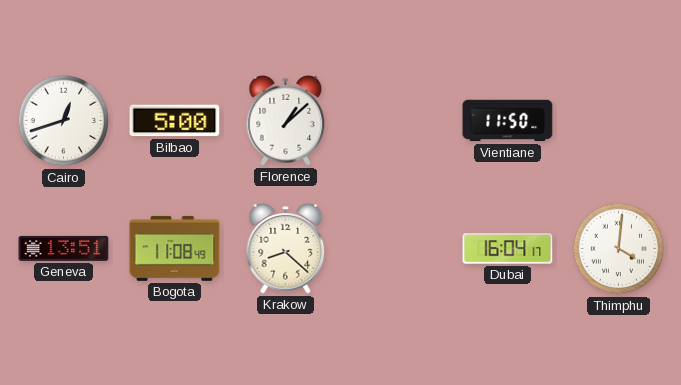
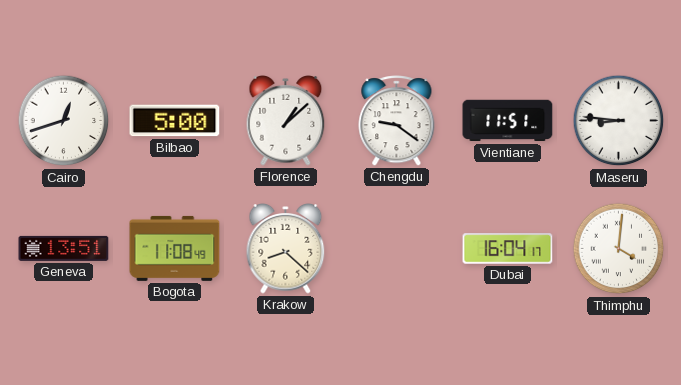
Chengdu: none -> 9:21 (397, 121)
Vientiane: 11:50 -> 11:51 (508, 121)
Maseru: none -> 8:46 (619, 121)
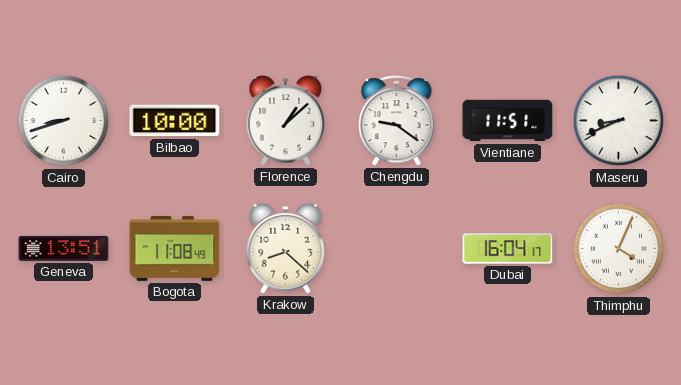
Cairo: 12:42 -> 8:42 (64, 121)
Bilbao: 5:00 -> 10:00 (175, 121)
Maseru: 8:46 -> 8:41 (619, 121)
Thimphu: 4:01 -> 4:04 (619, 249)
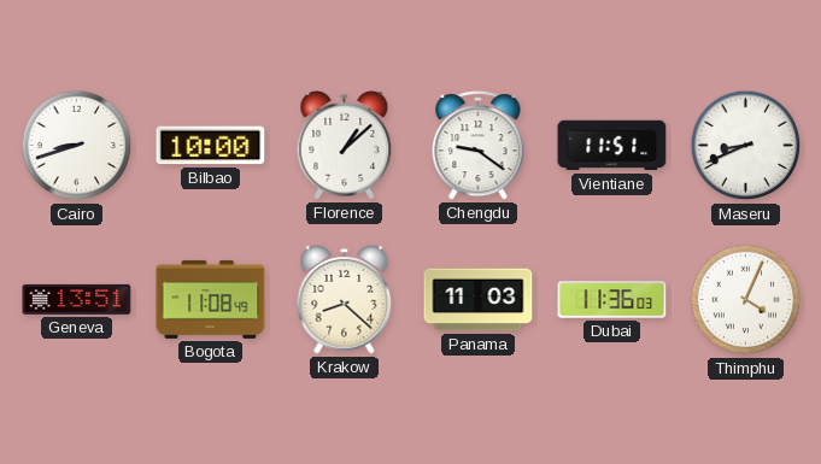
Panama: none -> 11:03 (479, 300)
Dubai: 16:04 -> 11:36 (612, 300)
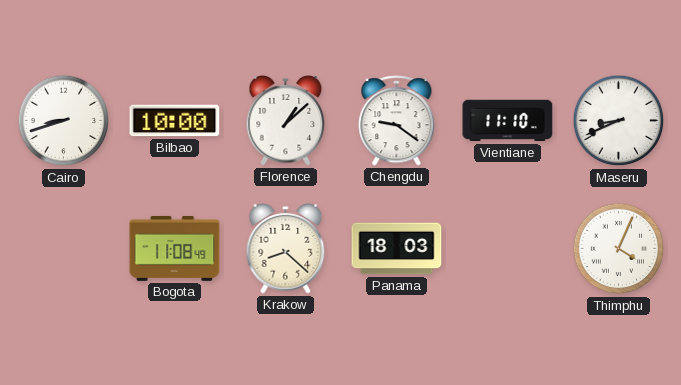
Vientiane: 11:51 -> 11:10 (508, 121)
Geneva: 13:51 -> none (77, 299)
Panama: 11:03 -> 18:03 (397, 249)
Dubai: 11:36 -> none (612, 300)
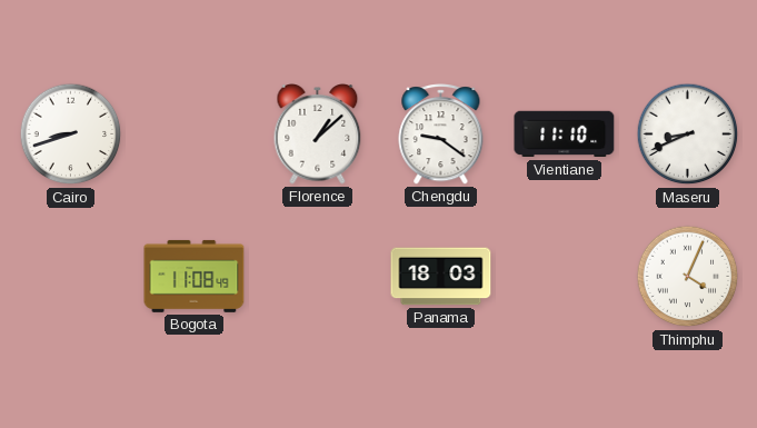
Bilbao: 10:00 -> none (175, 121)
Krakow: 8:22 -> none (286, 249)
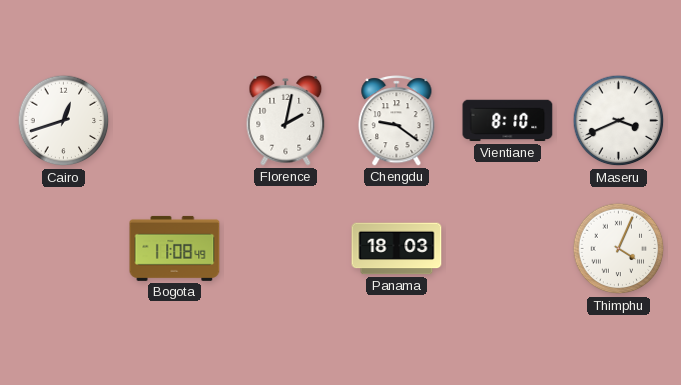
Cairo: 8:42 -> 12:42 (64, 121)
Florence: 1:08 -> 2:02 (286, 121)
Vientiane: 11:10 -> 8:10 (508, 121)
Maseru: 8:41 -> 3:41 (619, 121)
